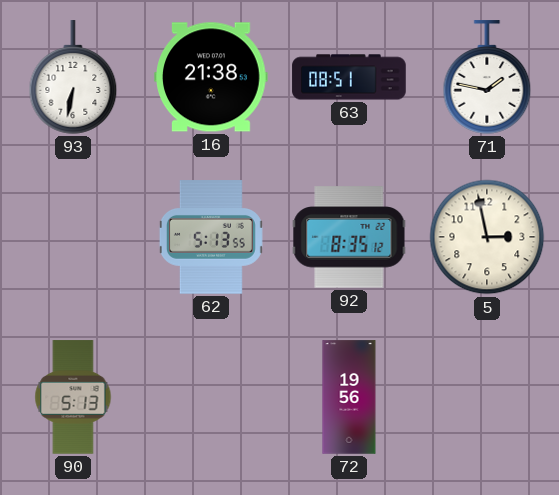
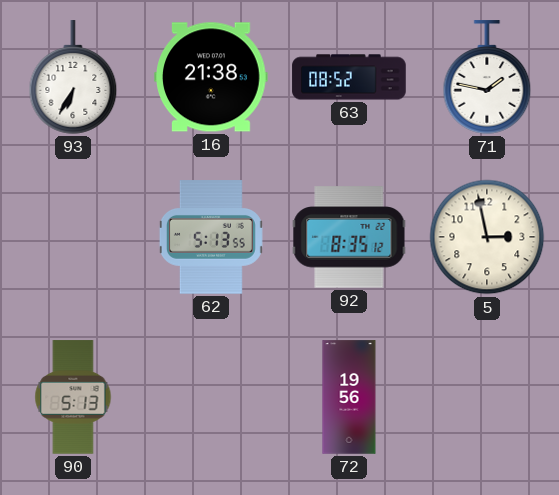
93: 6:32 -> 6:35 (73, 77)
63: 08:51 -> 08:52 (349, 77)
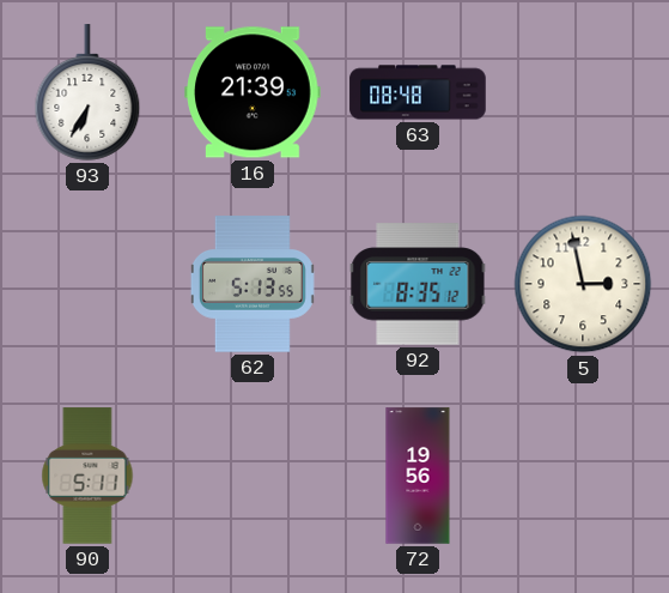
16: 21:38 -> 21:39 (253, 92)
63: 08:52 -> 08:48 (418, 92)
71: 1:47 -> none (487, 77)
90: 5:13 -> 5:11 (87, 476)
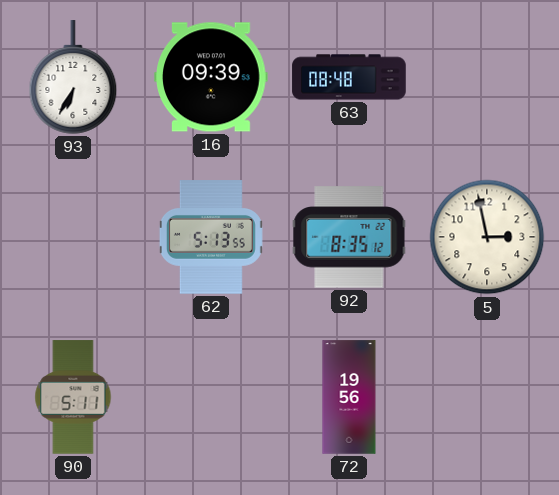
16: 21:39 -> 09:39 (211, 77)
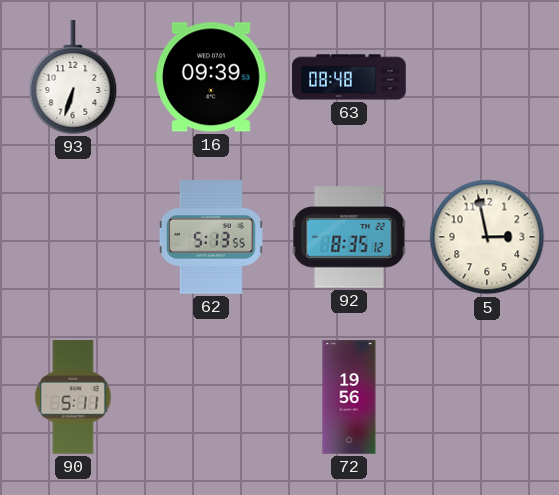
93: 6:35 -> 6:33 (73, 77)
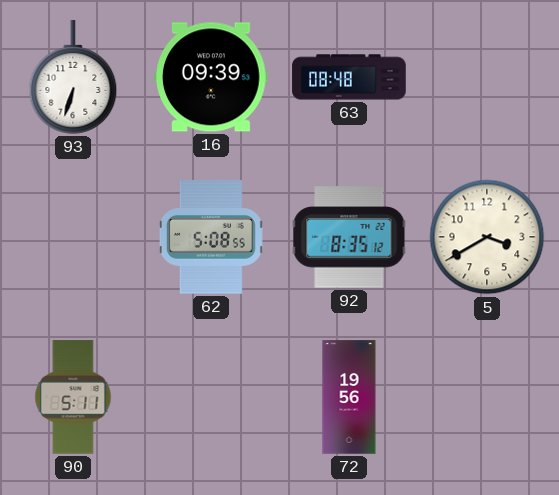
62: 5:13 -> 5:08 (211, 237)
5: 2:58 -> 3:40 (487, 237)
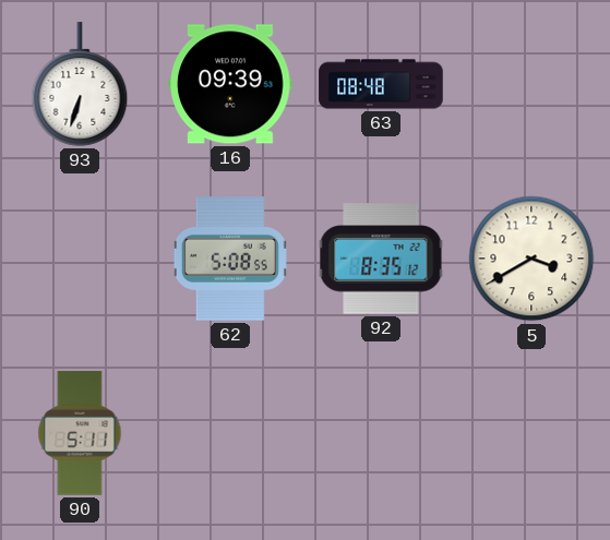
72: 19:56 -> none (349, 397)
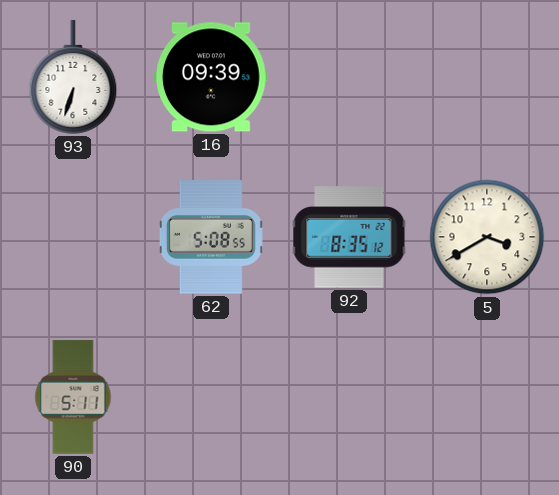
63: 08:48 -> none (381, 84)
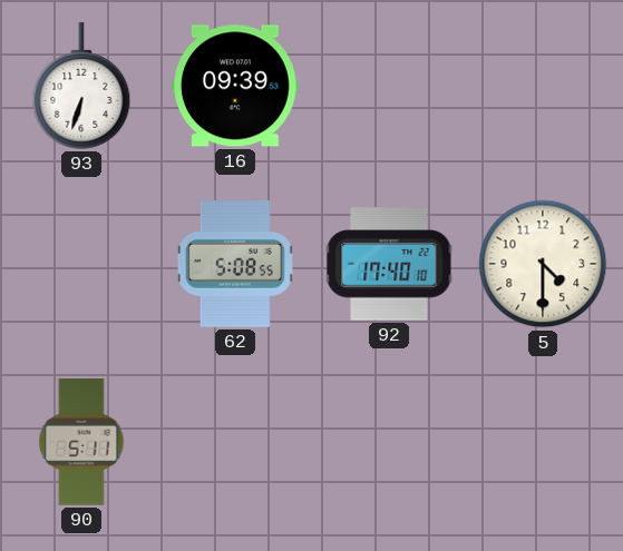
92: 8:35 -> 17:40 (389, 264)
5: 3:40 -> 4:30 (543, 264)
